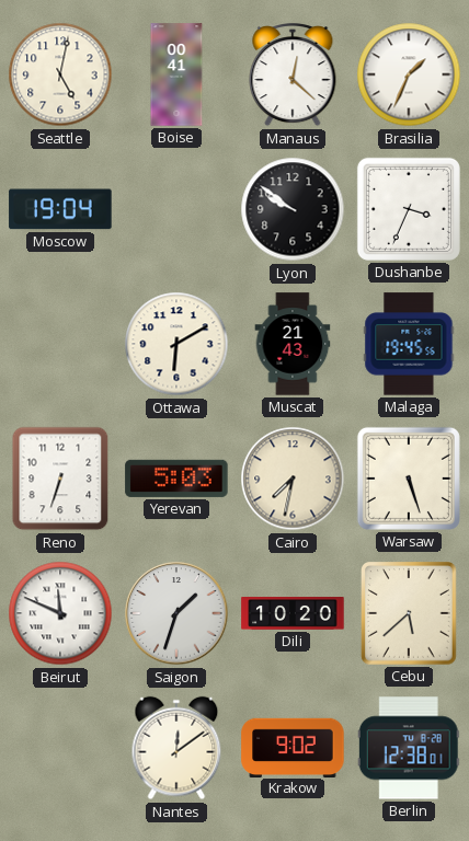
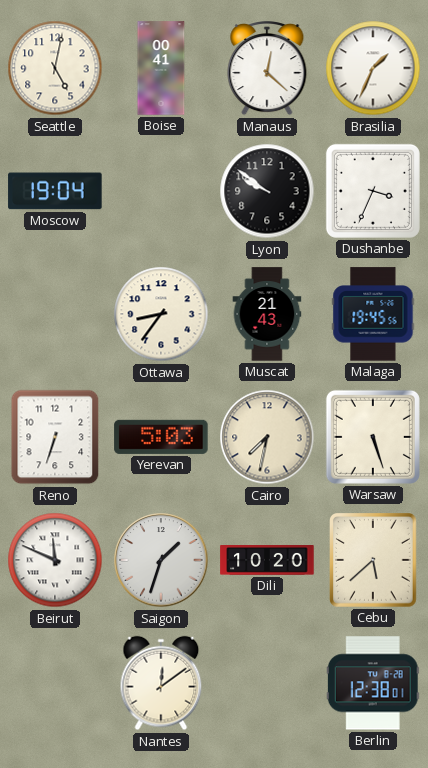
Ottawa: 6:10 -> 8:36 (161, 314)
Krakow: 9:02 -> none (293, 747)
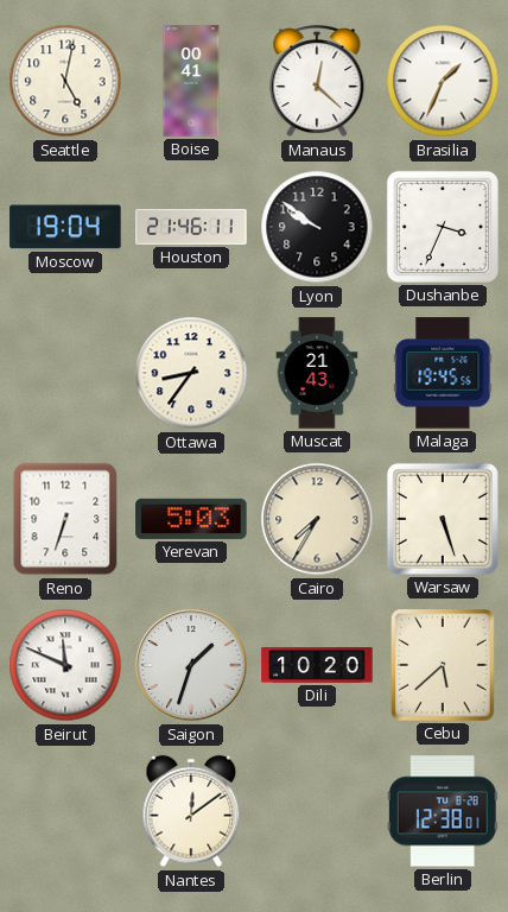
Houston: none -> 21:46 (191, 227)
Cairo: 7:32 -> 7:35 (317, 519)
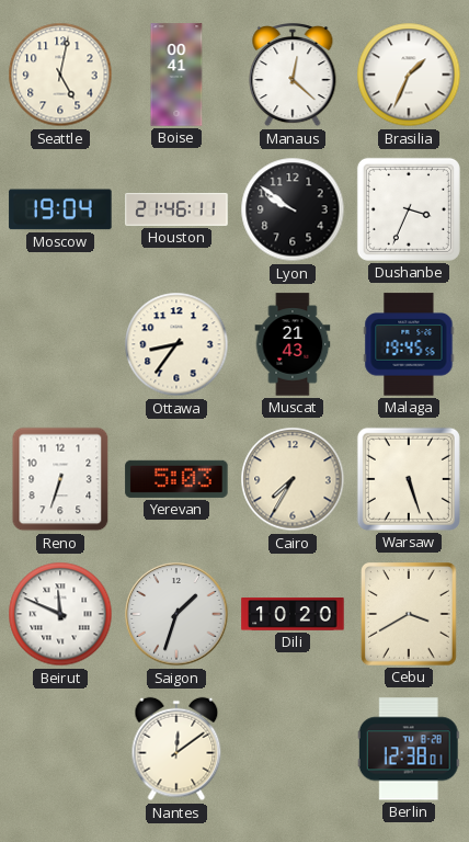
Cebu: 5:38 -> 3:40 (410, 615)
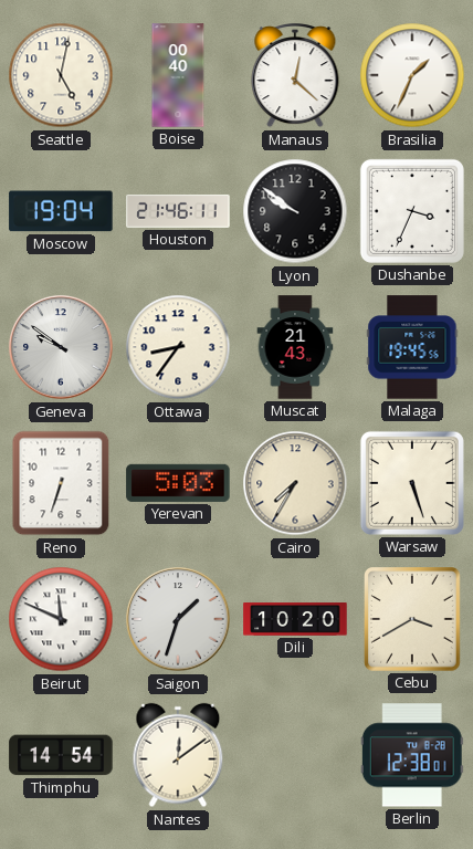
Boise: 00:41 -> 00:40 (178, 75)
Geneva: none -> 9:51 (61, 347)
Thimphu: none -> 14:54 (61, 755)
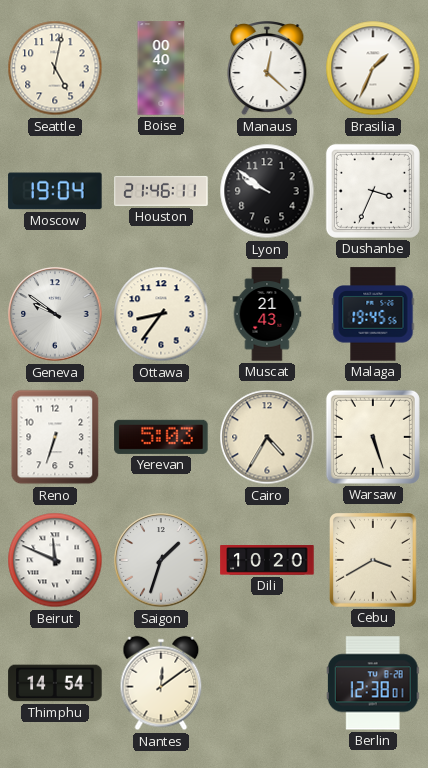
Cairo: 7:35 -> 4:35 (267, 437)
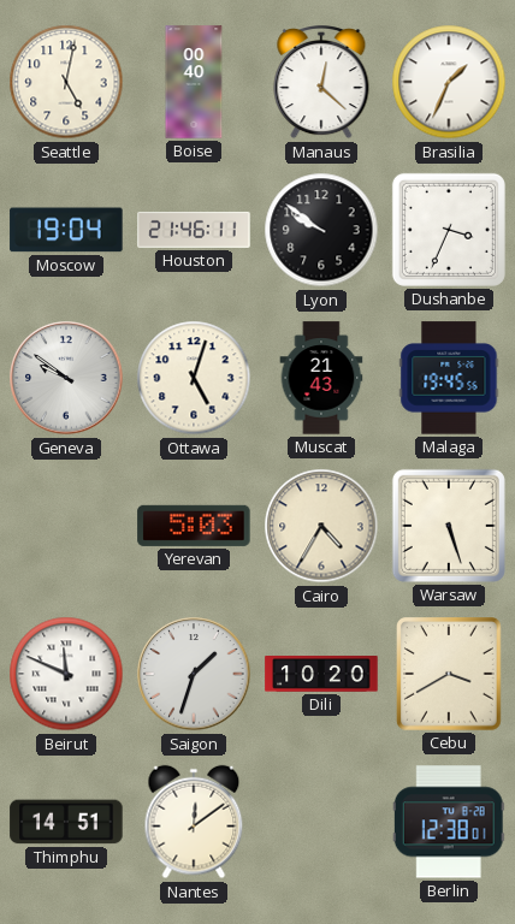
Ottawa: 8:36 -> 5:03 (194, 378)
Reno: 6:33 -> none (55, 437)
Thimphu: 14:54 -> 14:51 (66, 822)
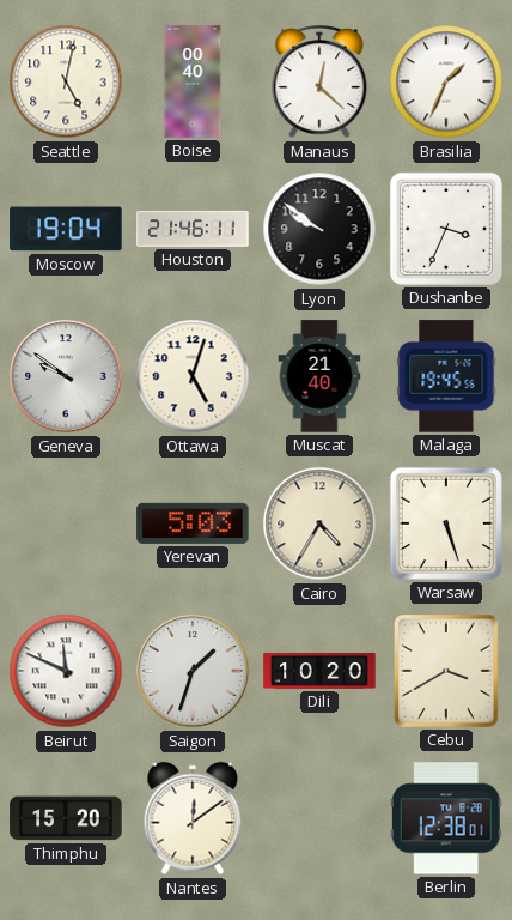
Muscat: 21:43 -> 21:40 (319, 376)
Thimphu: 14:51 -> 15:20 (66, 818)
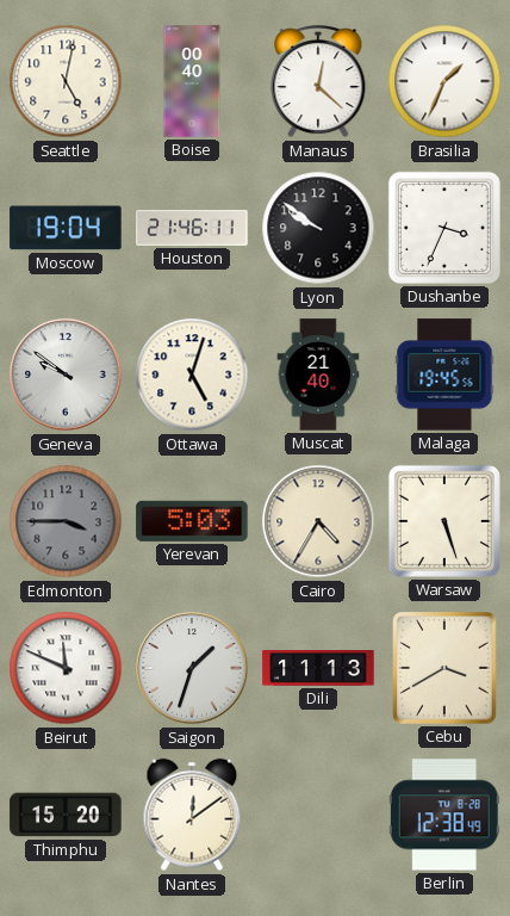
Edmonton: none -> 3:45 (66, 521)
Dili: 10:20 -> 11:13 (318, 669)
Berlin: 12:38:01 -> 12:38:49 (444, 815)
